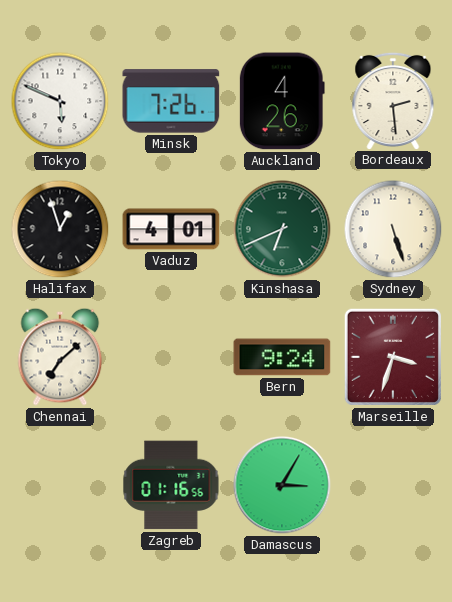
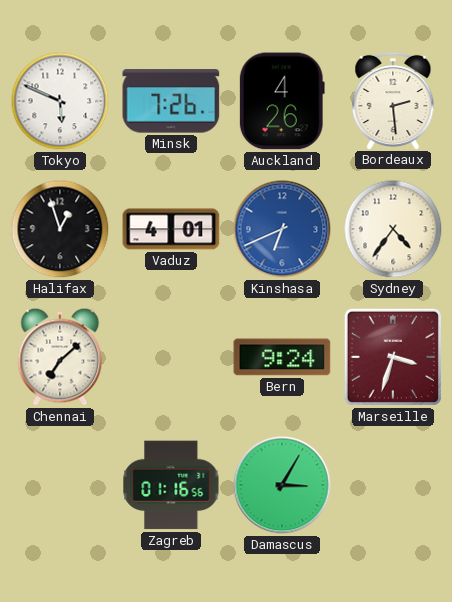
Kinshasa dial: green -> blue (282, 229)
Sydney: 5:27 -> 4:36 (393, 229)
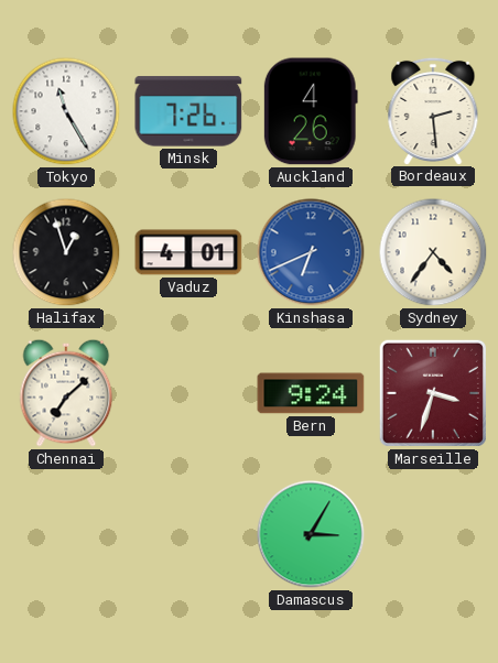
Tokyo: 5:49 -> 11:25 (66, 111)
Zagreb: 01:16 -> none (171, 485)
